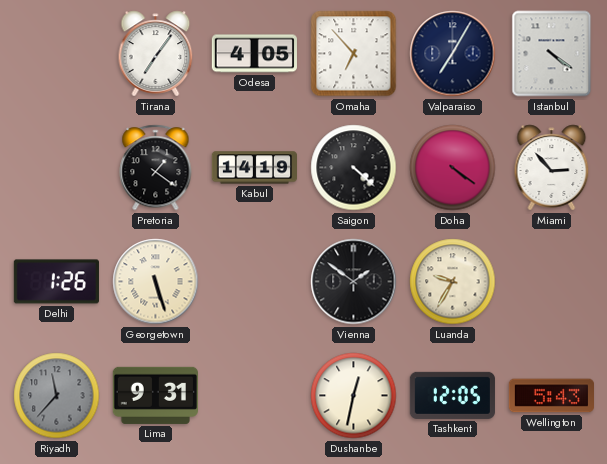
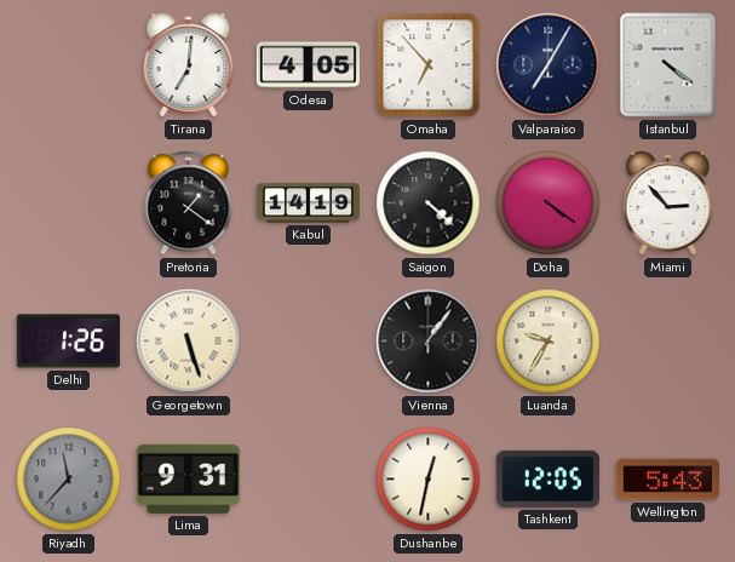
Tirana: 7:06 -> 7:01 (189, 65)
Vienna: 1:51 -> 1:06 (429, 342)
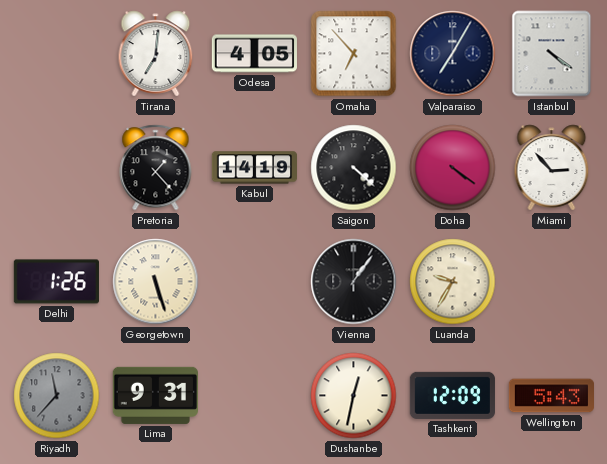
Pretoria: 1:21 -> 1:23 (156, 168)
Tashkent: 12:05 -> 12:09 (452, 395)
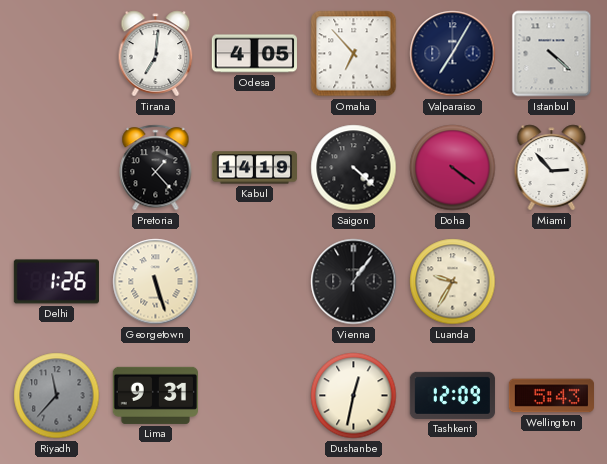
Istanbul: 4:21 -> 4:22 (552, 54)
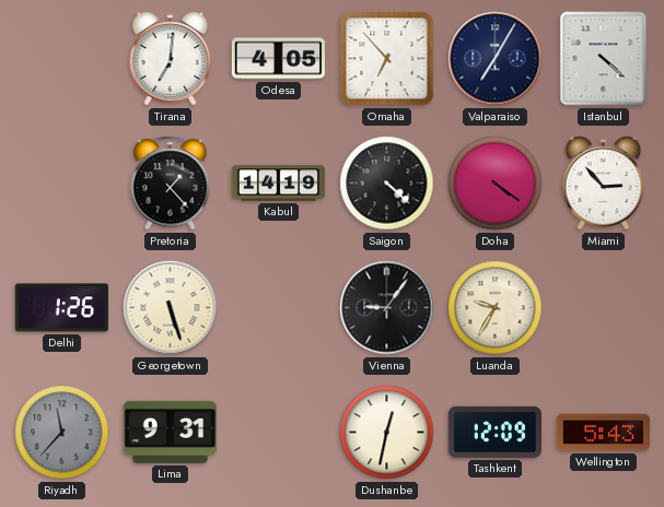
Vienna: 1:06 -> 9:06 (387, 308)
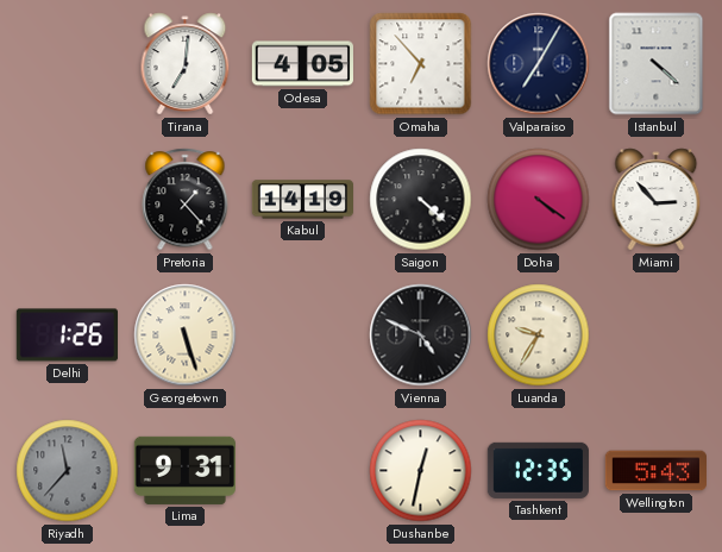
Vienna: 9:06 -> 4:49 (421, 335)
Tashkent: 12:09 -> 12:35 (538, 470)
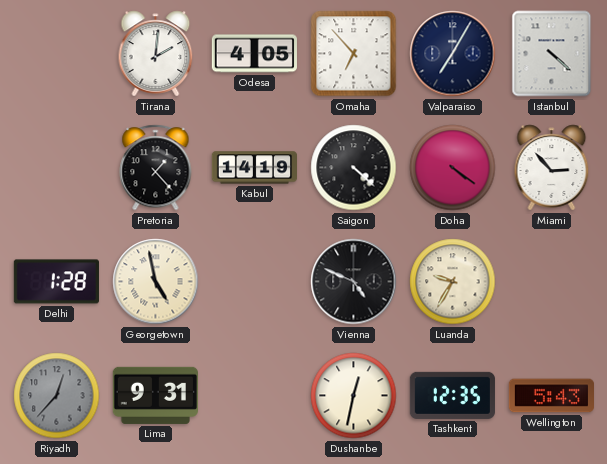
Tirana: 7:01 -> 2:01 (156, 54)
Delhi: 1:26 -> 1:28 (56, 282)
Georgetown: 5:27 -> 4:58 (156, 282)
Riyadh: 11:37 -> 12:37 (57, 396)
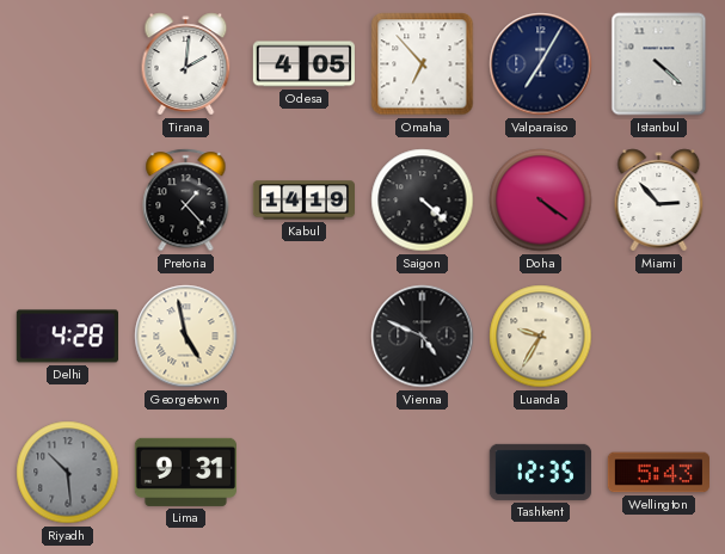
Delhi: 1:28 -> 4:28 (67, 337)
Riyadh: 12:37 -> 10:29 (68, 473)
Dushanbe: 12:32 -> none (354, 396)
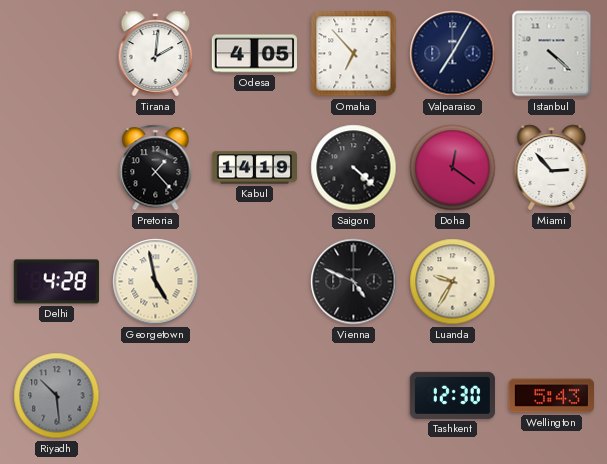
Doha: 4:21 -> 12:21 (453, 168)
Lima: 9:31 -> none (185, 472)
Tashkent: 12:35 -> 12:30 (452, 395)
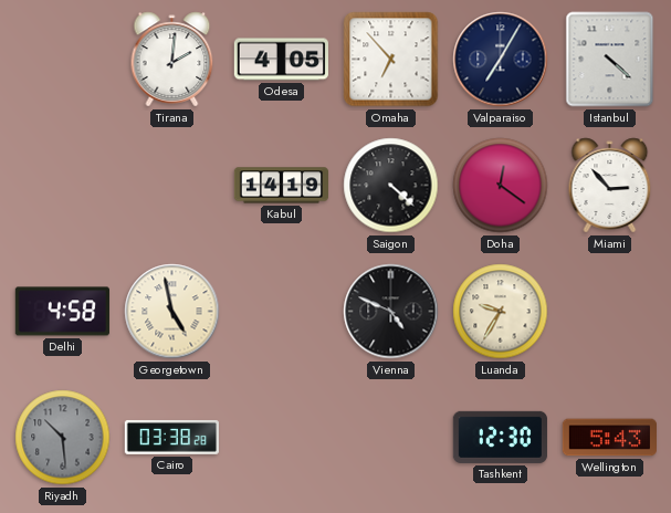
Pretoria: 1:23 -> none (156, 168)
Delhi: 4:28 -> 4:58 (62, 312)
Cairo: none -> 03:38 (171, 438)
